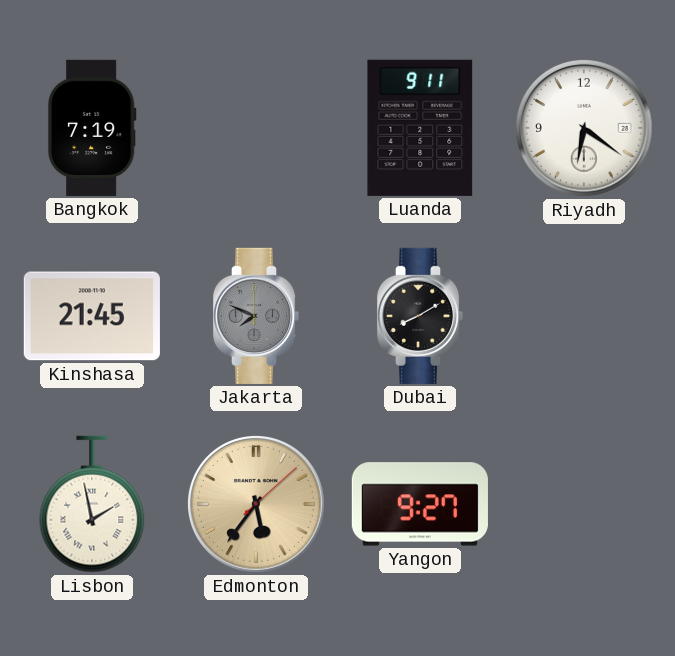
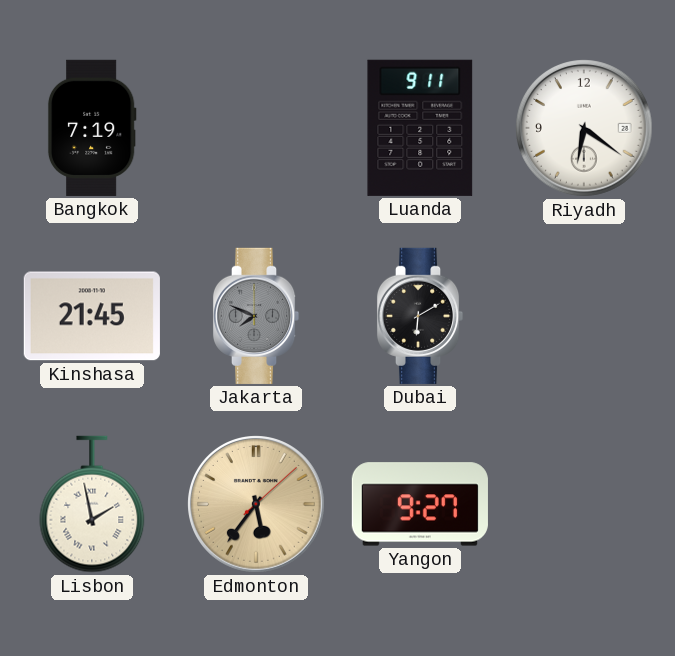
Dubai: 8:10 -> 6:10 (420, 316)
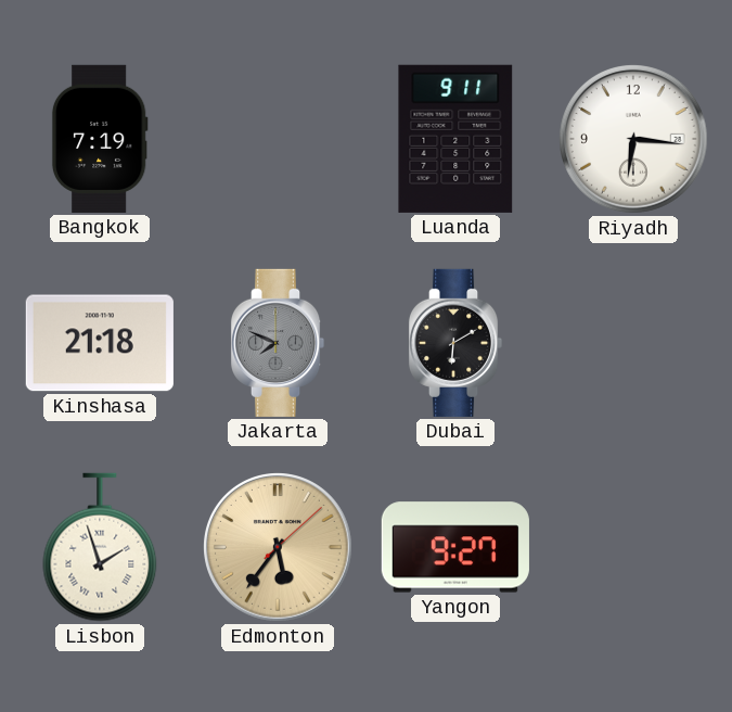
Riyadh: 6:21 -> 6:16 (634, 140)
Kinshasa: 21:45 -> 21:18 (100, 343)
Lisbon: 1:58 -> 1:57 (100, 547)
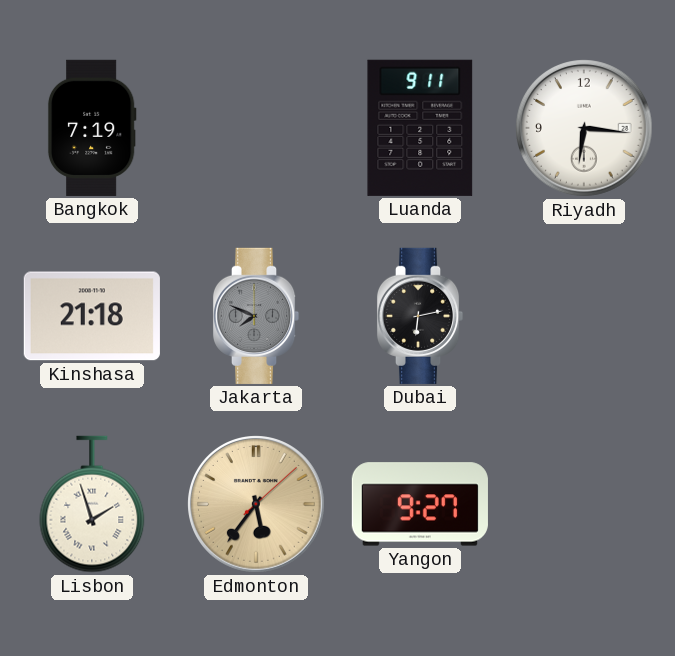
Dubai: 6:10 -> 6:13 (420, 316)
